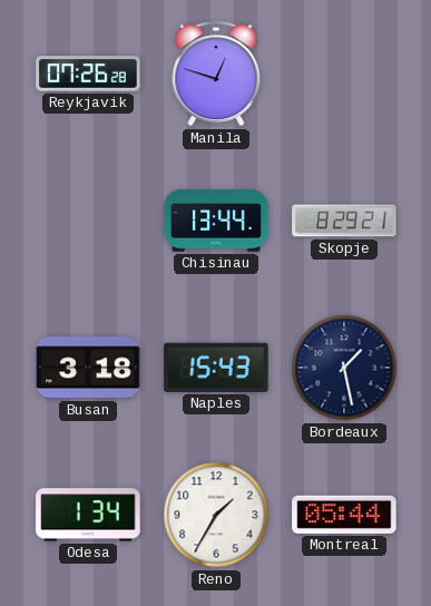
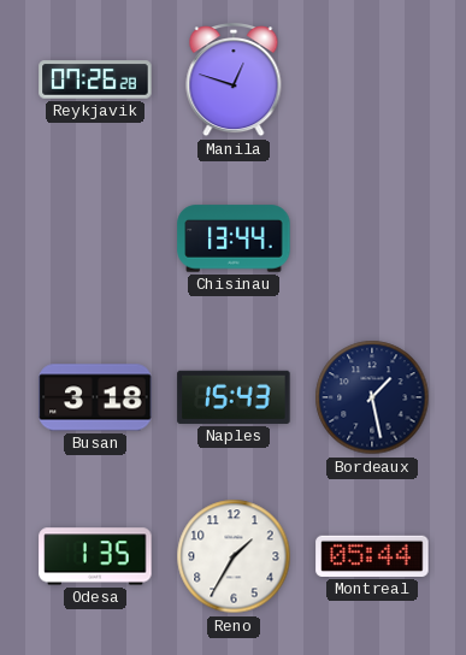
Skopje: 8:29 -> none (344, 221)
Odesa: 1:34 -> 1:35 (95, 556)
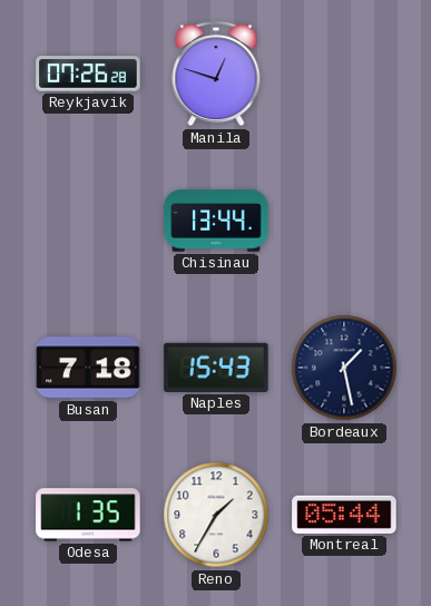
Busan: 3:18 -> 7:18 (88, 368)
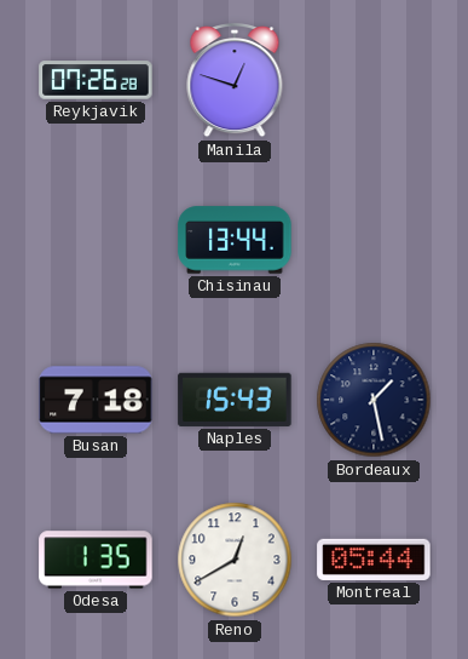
Reno: 1:35 -> 12:40 (235, 560)
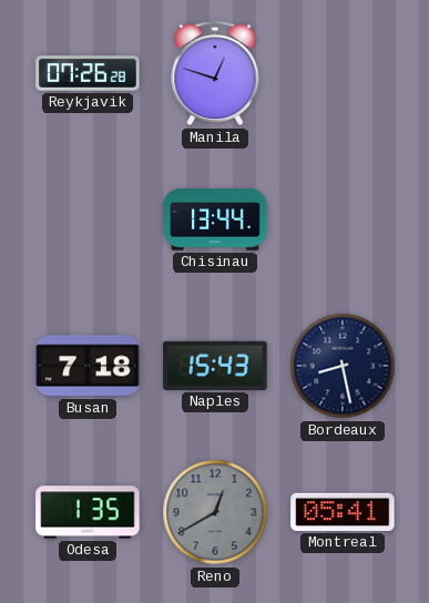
Bordeaux: 1:28 -> 8:28 (343, 366)
Reno dial: white -> grey (215, 512)
Montreal: 05:44 -> 05:41 (343, 512)
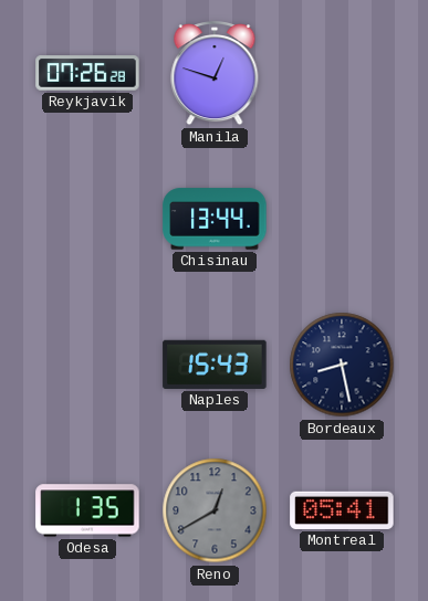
Busan: 7:18 -> none (88, 366)
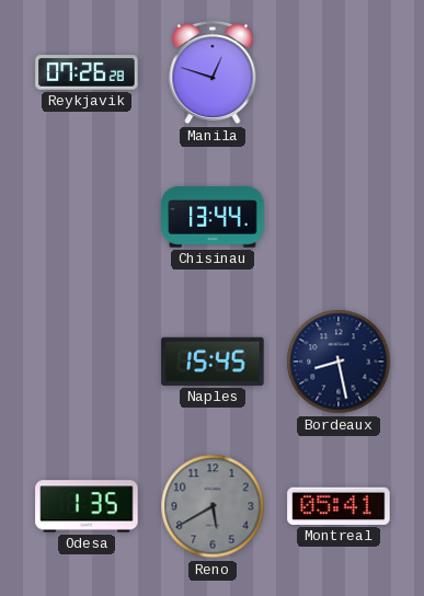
Naples: 15:43 -> 15:45 (213, 362)
Reno: 12:40 -> 5:40 (213, 506)
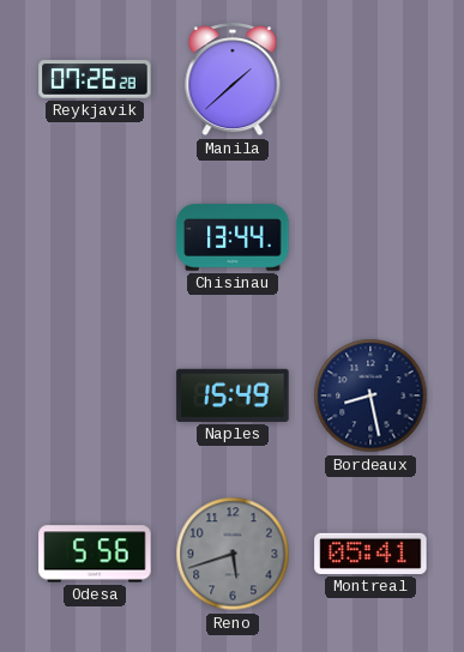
Manila: 12:48 -> 1:38 (233, 80)
Naples: 15:45 -> 15:49 (233, 396)
Odesa: 1:35 -> 5:56 (95, 554)
Reno: 5:40 -> 5:42 (233, 554)
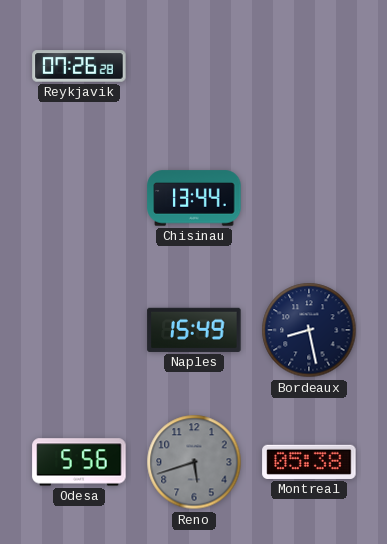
Manila: 1:38 -> none (233, 80)
Montreal: 05:41 -> 05:38 (309, 462)
